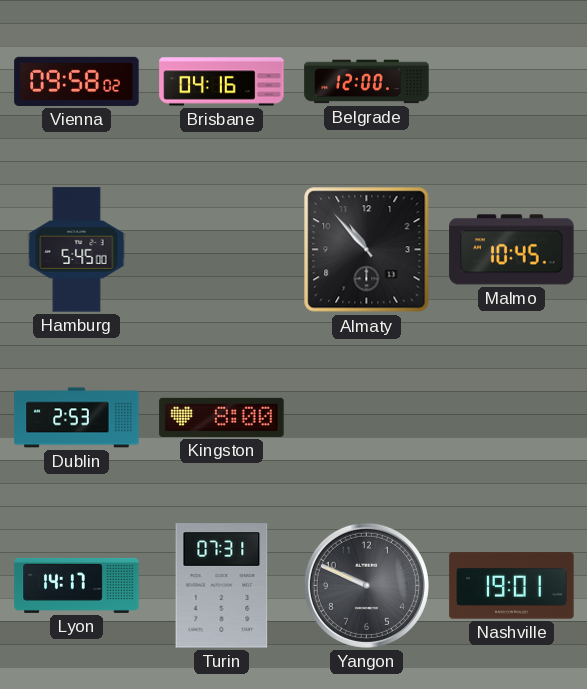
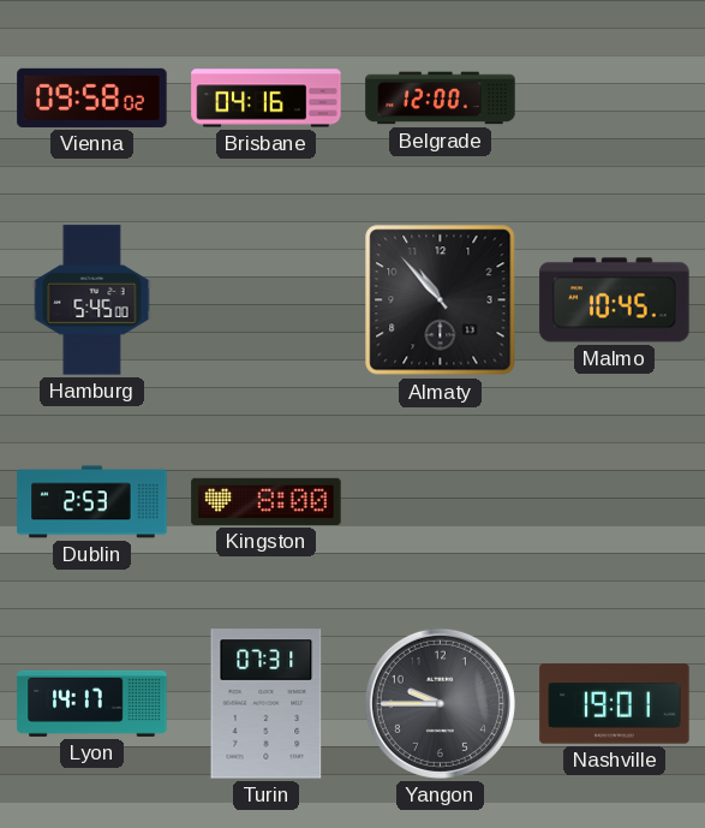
Yangon: 9:49 -> 9:45 (440, 703)
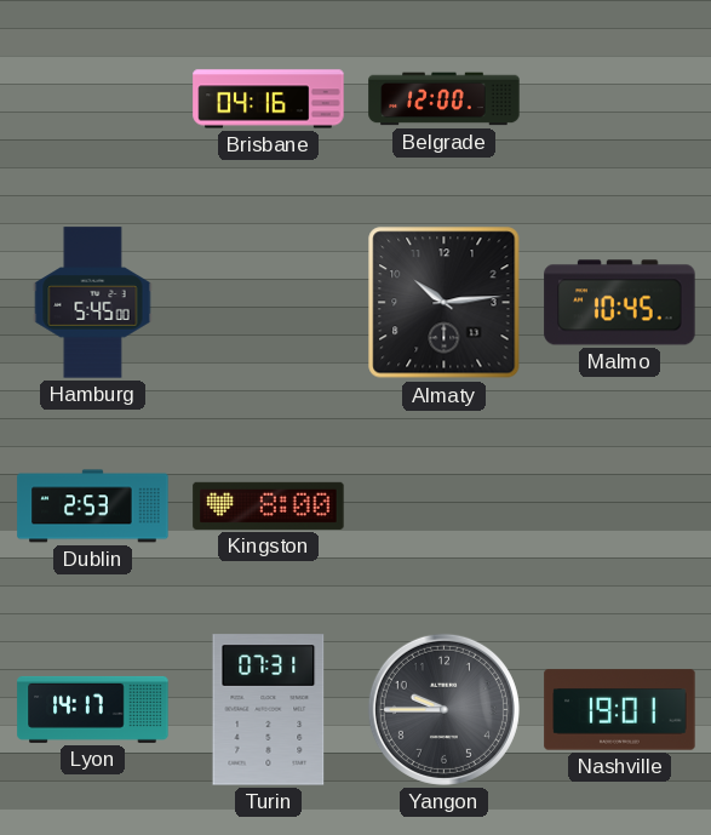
Vienna: 09:58 -> none (92, 97)
Almaty: 10:53 -> 10:14 (445, 303)
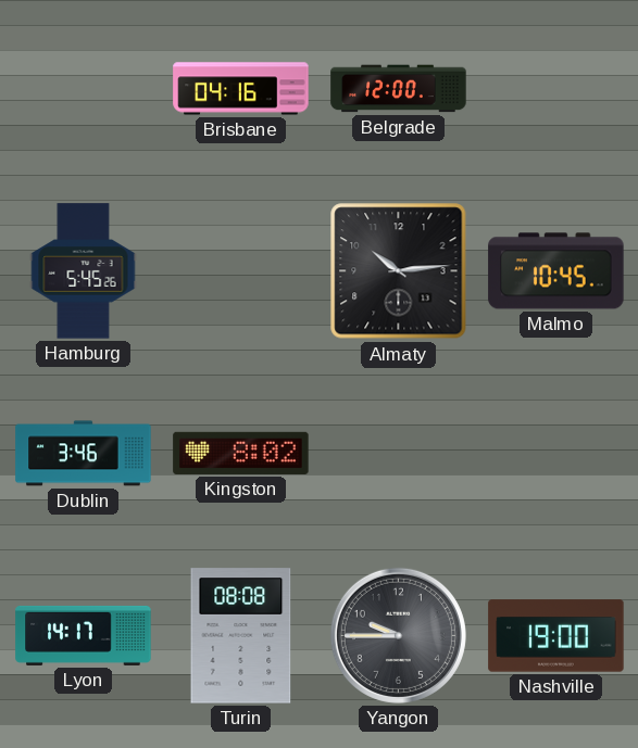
Hamburg: 5:45:00 -> 5:45:26 (84, 271)
Dublin: 2:53 -> 3:46 (84, 454)
Kingston: 8:00 -> 8:02 (241, 453)
Turin: 07:31 -> 08:08 (241, 636)
Nashville: 19:01 -> 19:00 (556, 636)
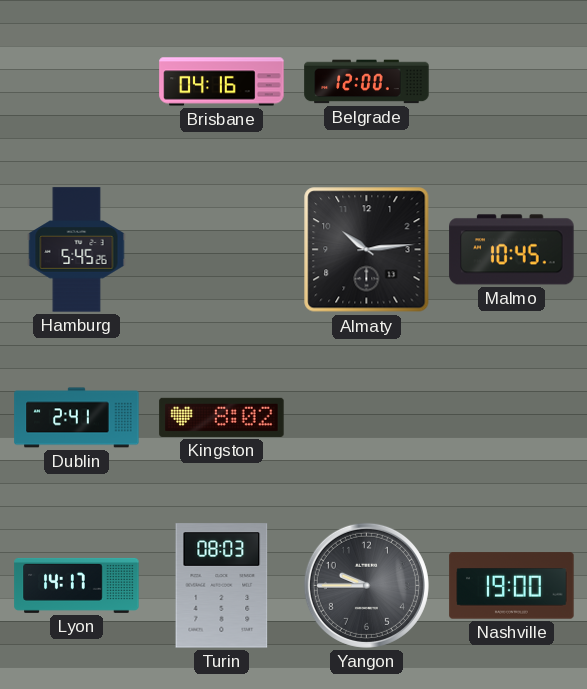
Dublin: 3:46 -> 2:41 (77, 418)
Turin: 08:08 -> 08:03 (222, 586)
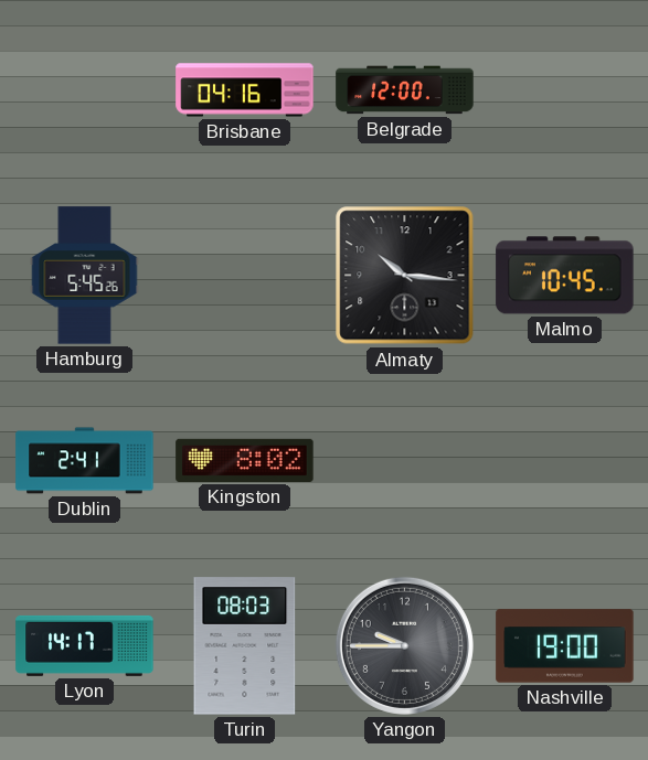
Almaty: 10:14 -> 10:16 (405, 276)
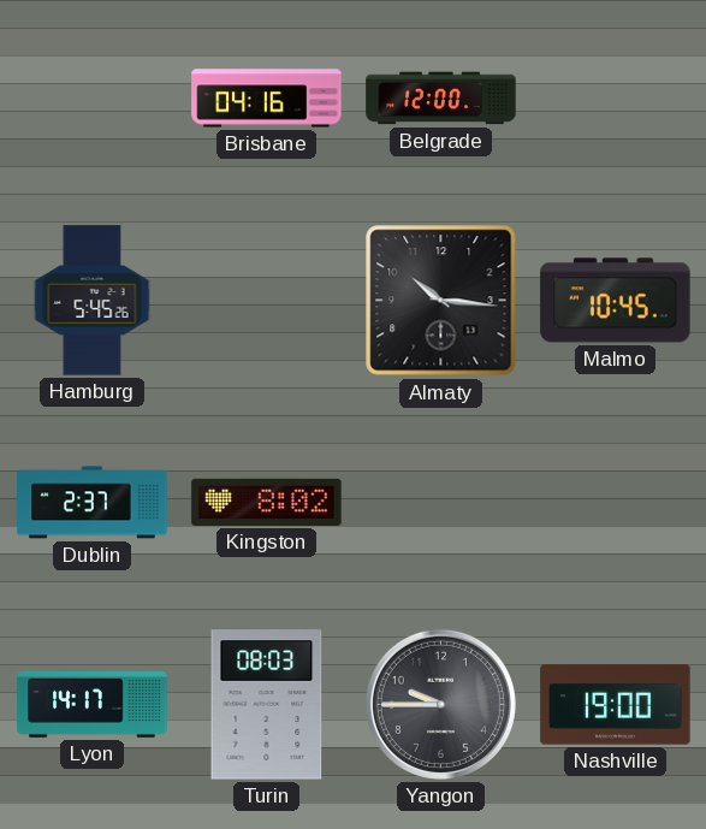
Dublin: 2:41 -> 2:37 (93, 503)
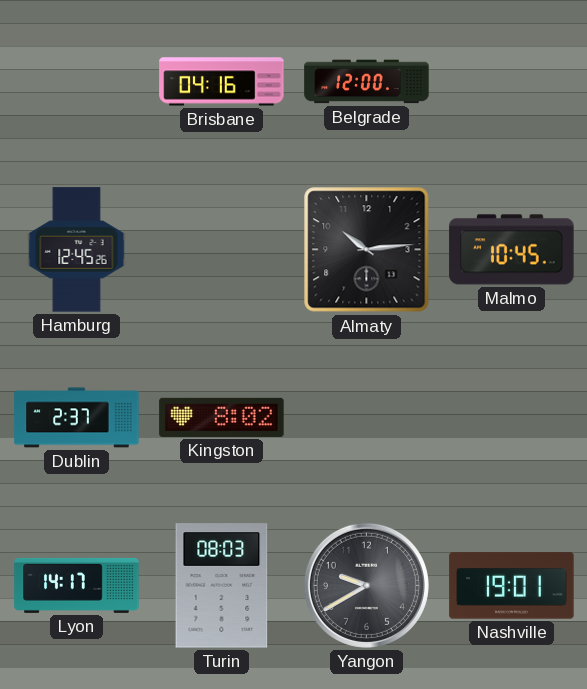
Hamburg: 5:45 -> 12:45 (77, 250)
Almaty: 10:16 -> 10:14 (367, 250)
Yangon: 9:45 -> 9:40 (366, 585)
Nashville: 19:00 -> 19:01 (512, 586)
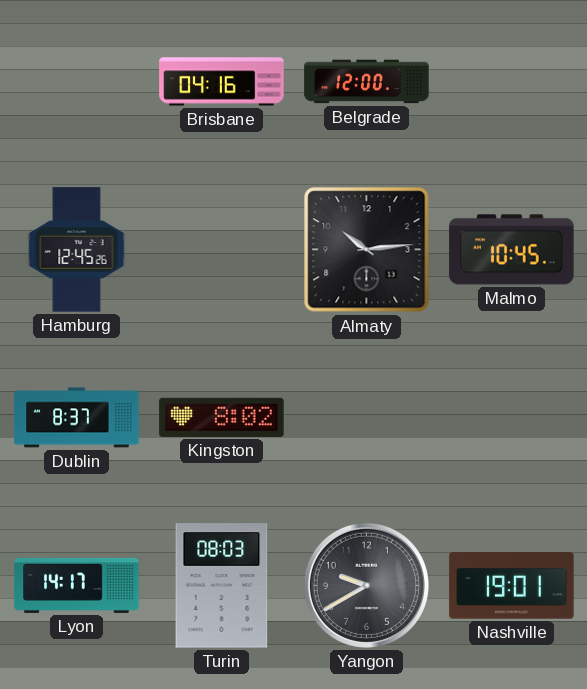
Dublin: 2:37 -> 8:37 (77, 418)
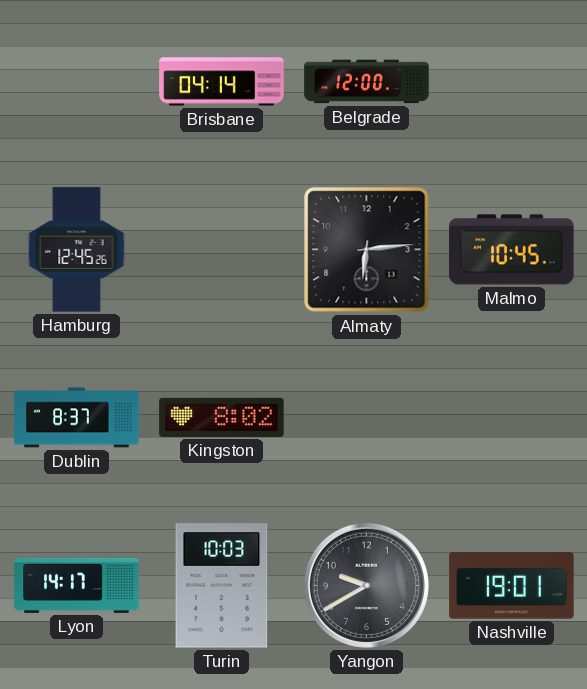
Brisbane: 04:16 -> 04:14 (222, 82)
Almaty: 10:14 -> 6:14 (367, 250)
Turin: 08:03 -> 10:03 (222, 586)
